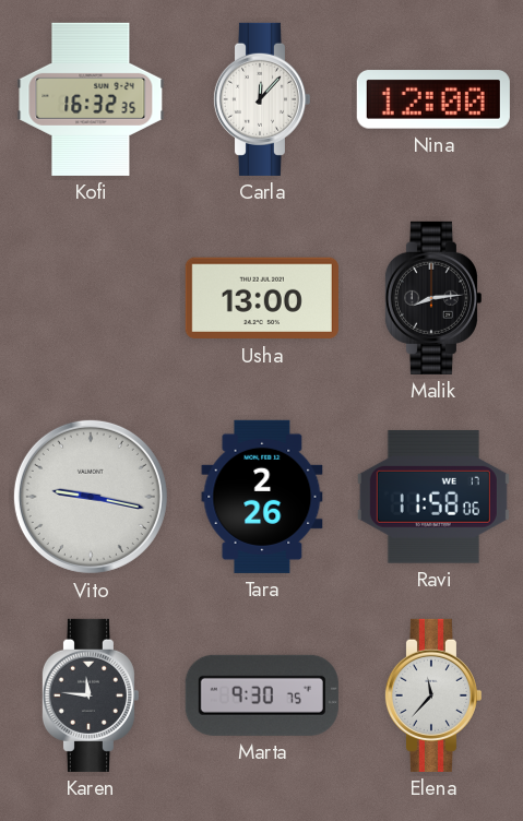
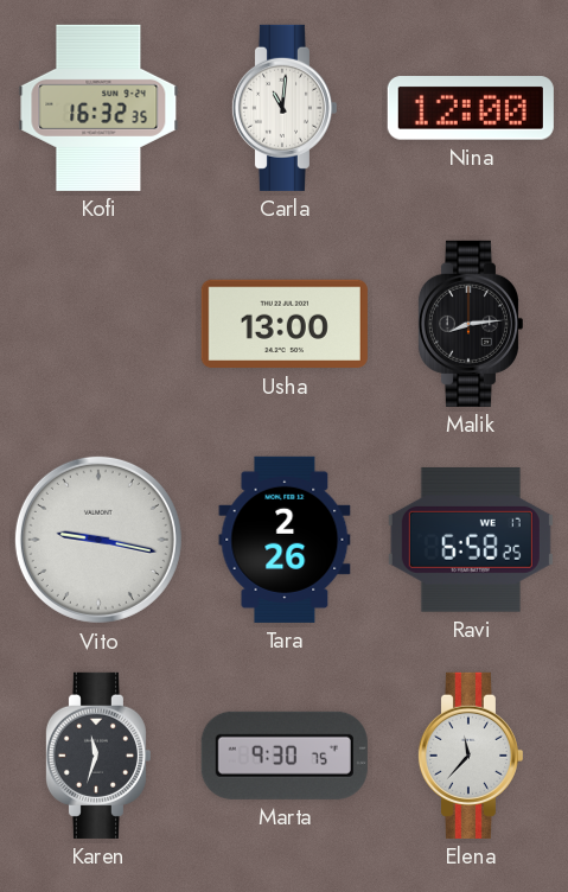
Carla: 12:07 -> 11:01 (283, 108)
Ravi: 11:58 -> 6:58 (471, 540)
Karen: 11:46 -> 11:33 (97, 756)
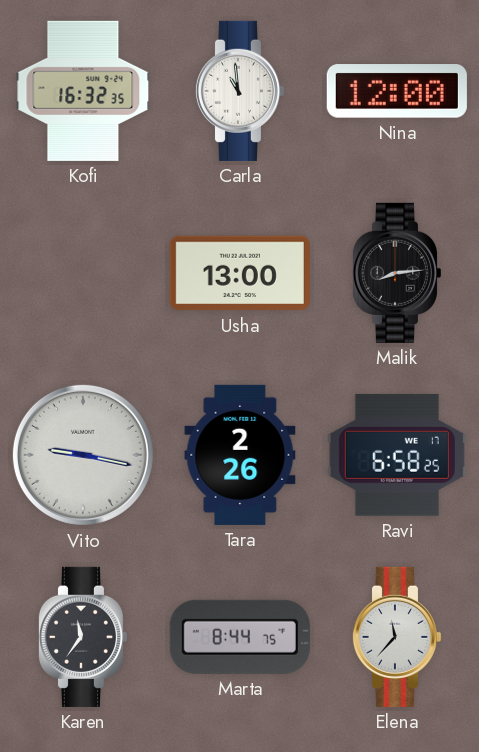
Carla: 11:01 -> 10:59 (239, 91)
Karen: 11:33 -> 11:36 (82, 637)
Marta: 9:30 -> 8:44 (240, 637)
